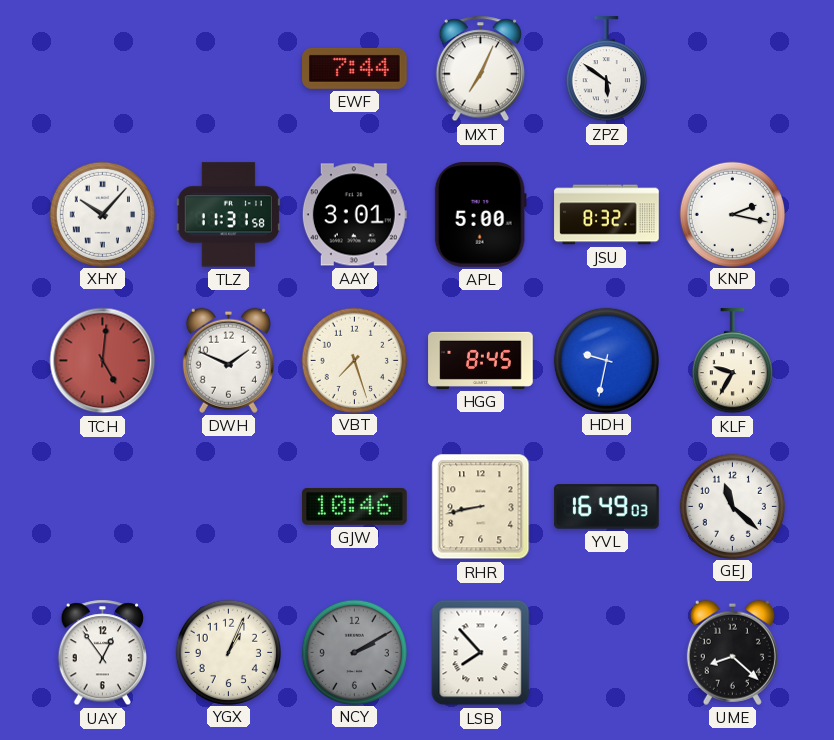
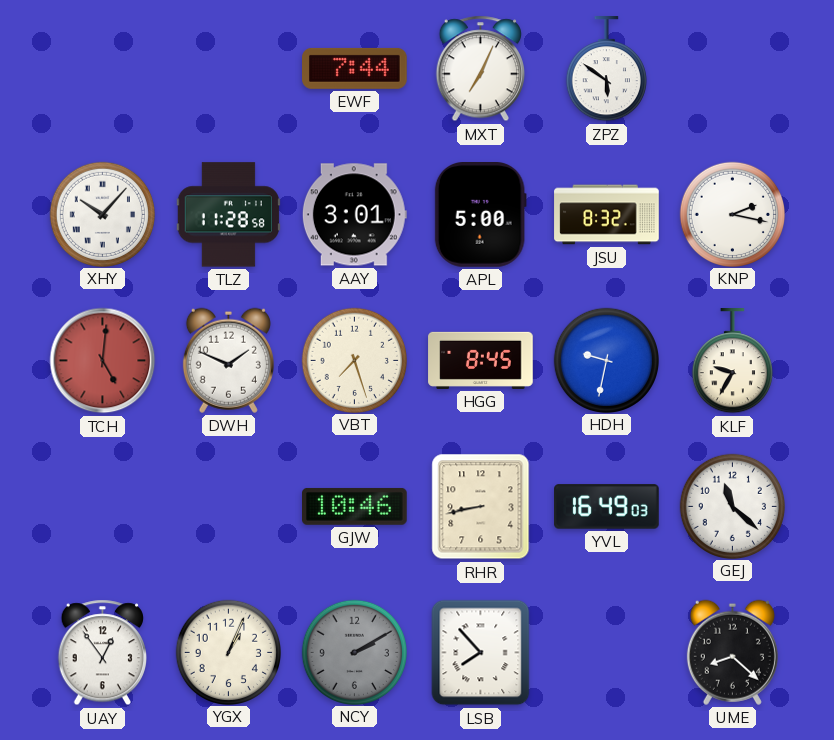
TLZ: 11:31 -> 11:28 (228, 215)
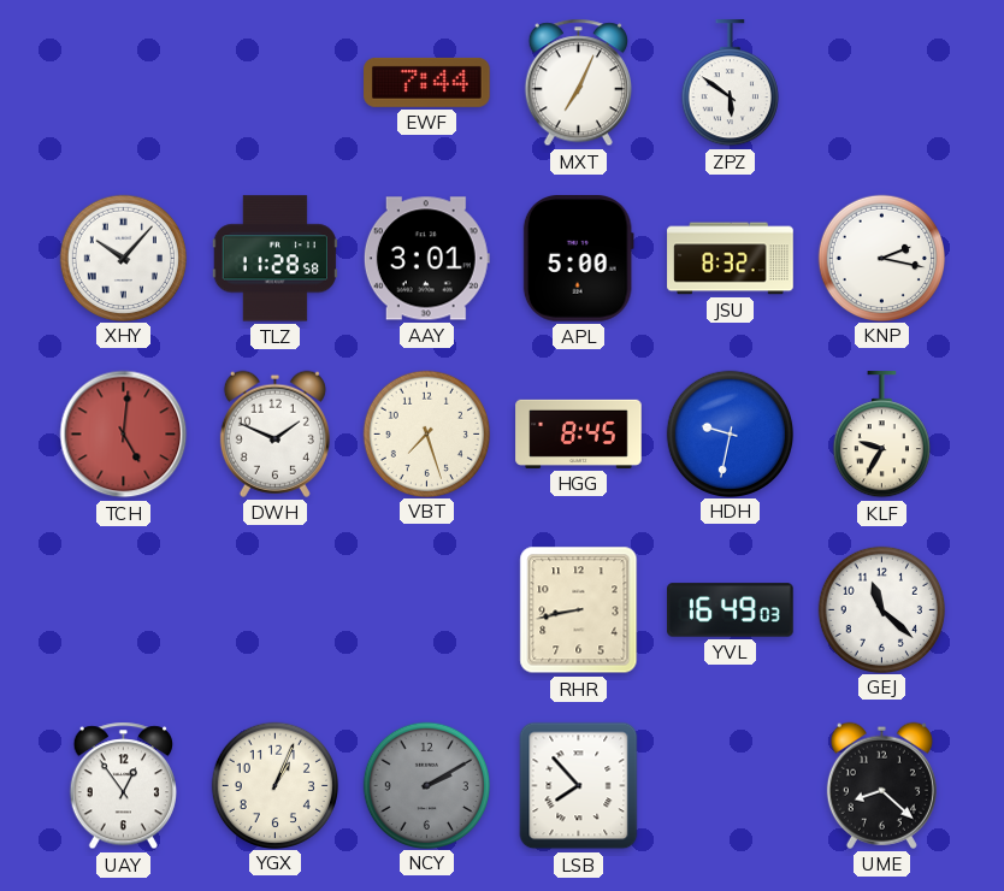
GJW: 10:46 -> none (355, 507)
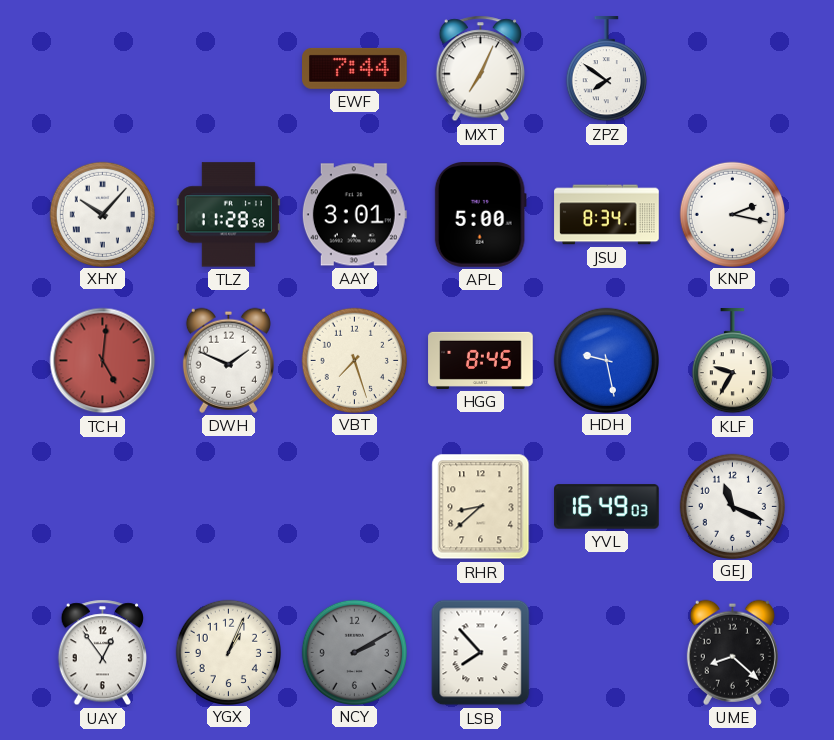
ZPZ: 5:51 -> 7:51 (606, 69)
JSU: 8:32 -> 8:34 (607, 215)
HDH: 9:32 -> 9:28 (606, 360)
RHR: 8:43 -> 8:38 (481, 507)
GEJ: 11:22 -> 11:19 (732, 506)
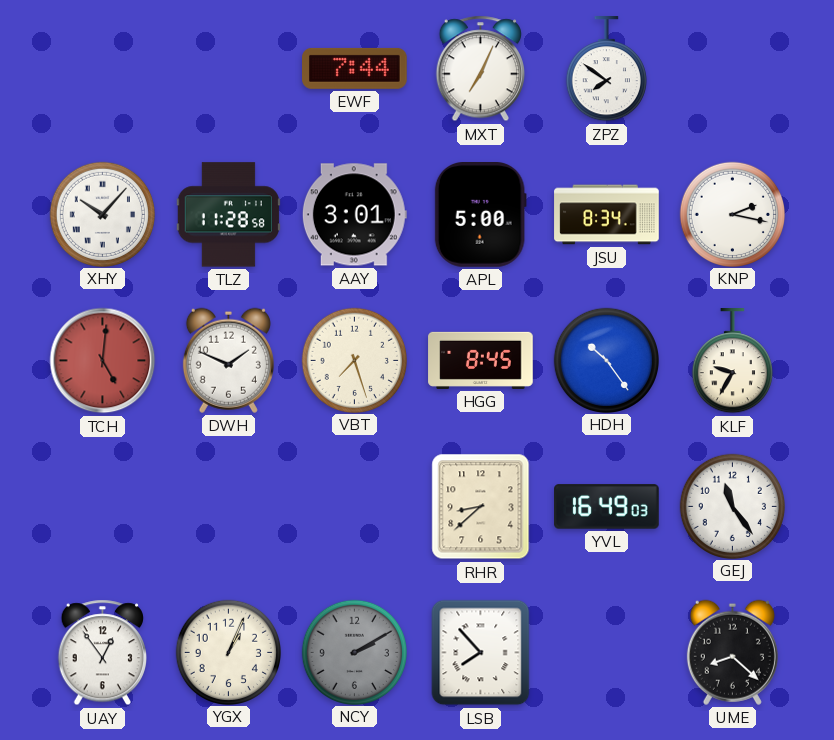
HDH: 9:28 -> 10:24 (606, 360)
GEJ: 11:19 -> 11:24 (732, 506)
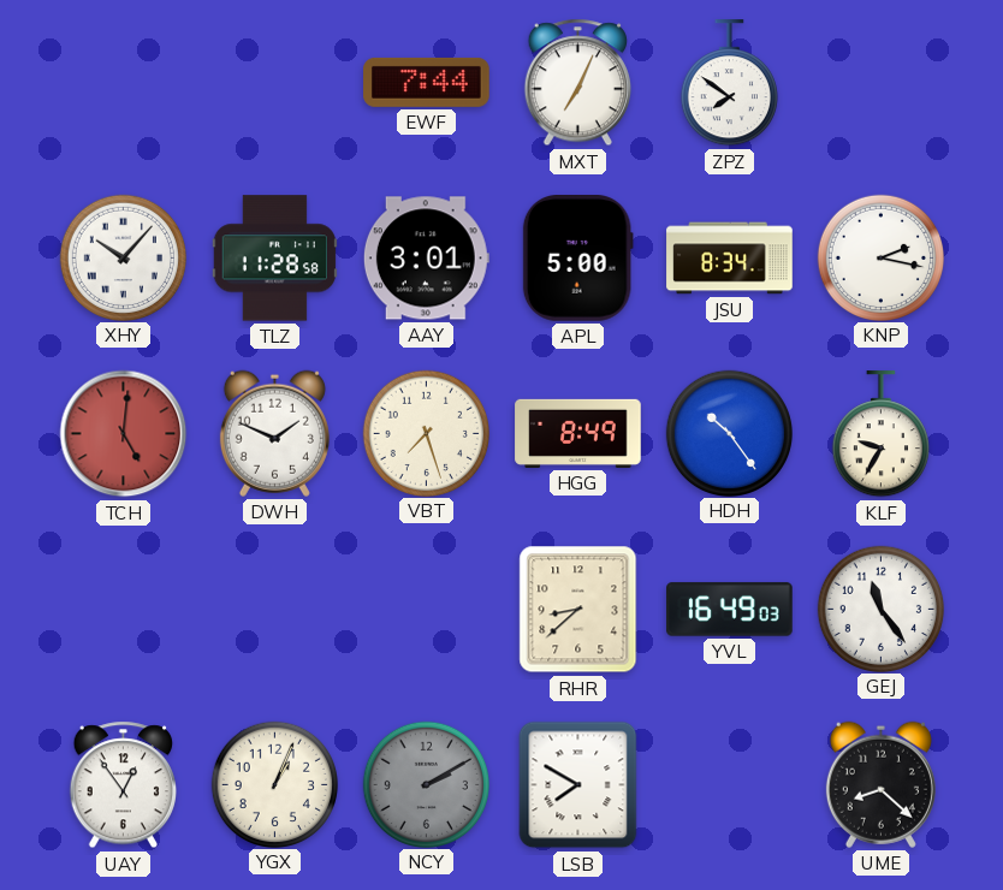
HGG: 8:45 -> 8:49 (578, 433)
LSB: 7:53 -> 7:50 (578, 785)
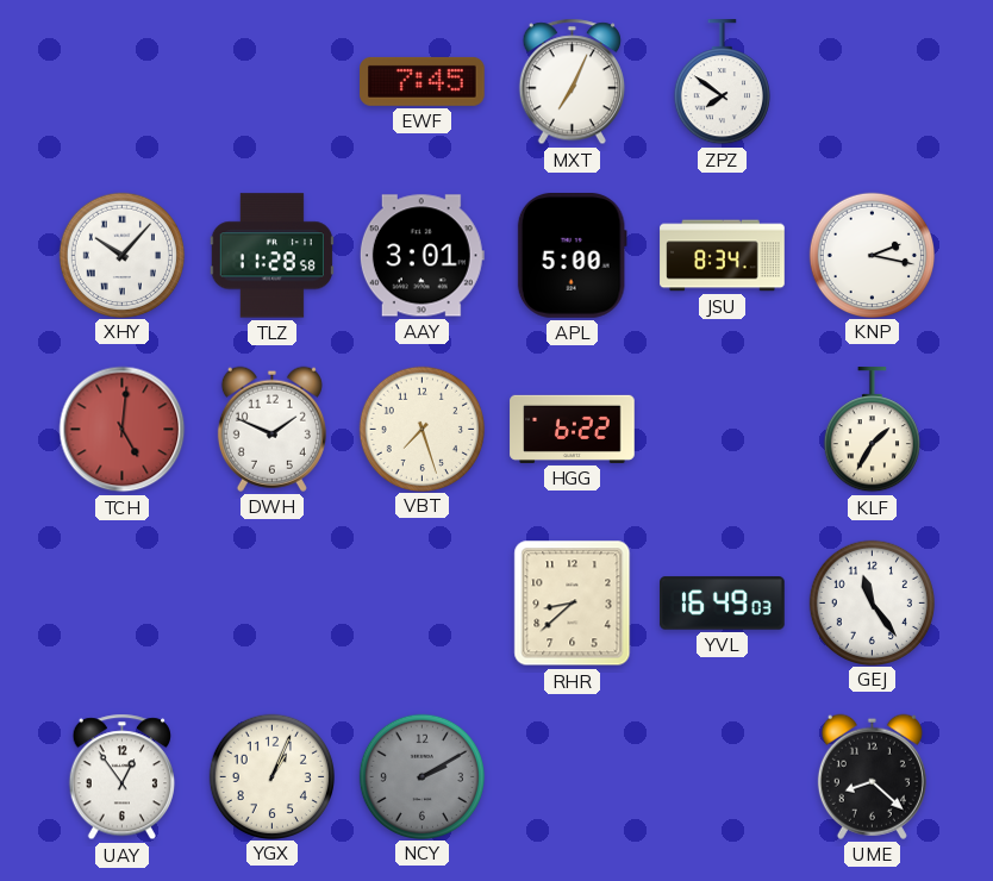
EWF: 7:44 -> 7:45 (423, 81)
HGG: 8:49 -> 6:22 (573, 429)
HDH: 10:24 -> none (729, 433)
KLF: 9:35 -> 1:35 (872, 430)
LSB: 7:50 -> none (578, 785)
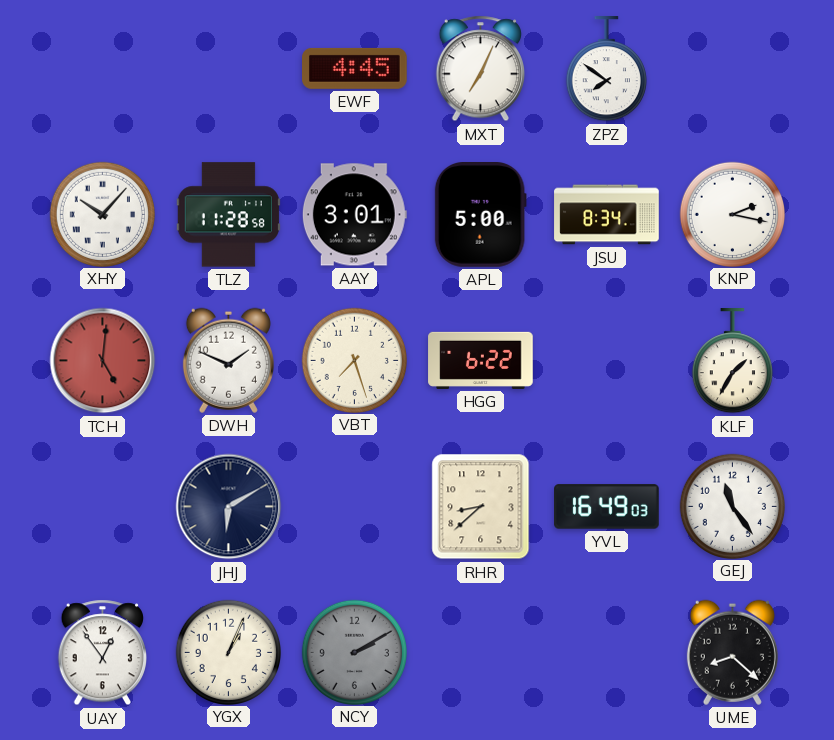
EWF: 7:45 -> 4:45 (355, 68)
JHJ: none -> 6:10 (229, 507)
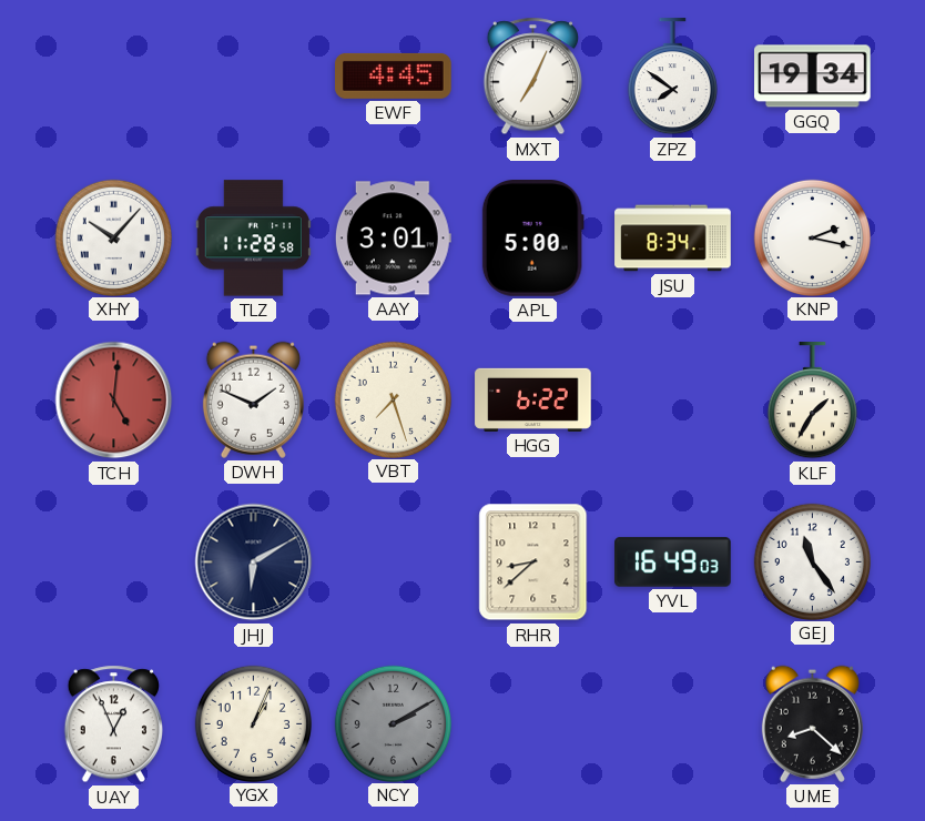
GGQ: none -> 19:34 (813, 77)
UAY: 12:54 -> 12:56 (113, 724)
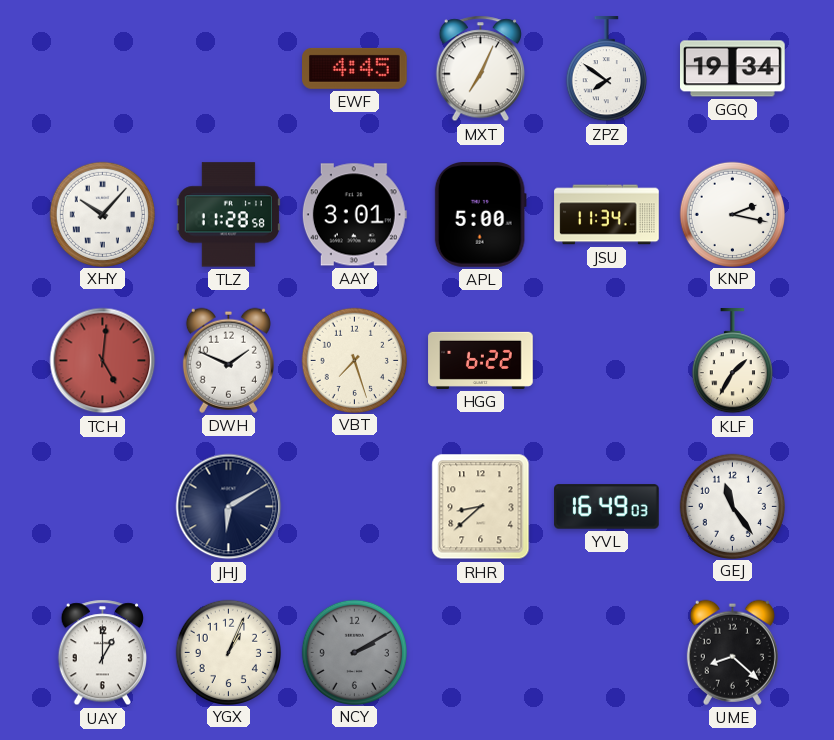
JSU: 8:34 -> 11:34 (607, 215)
UAY: 12:56 -> 1:00 (102, 653)
